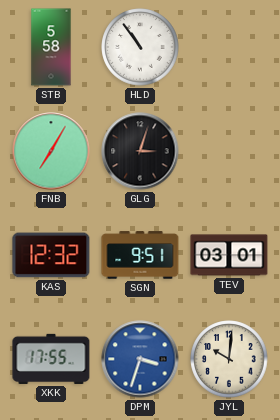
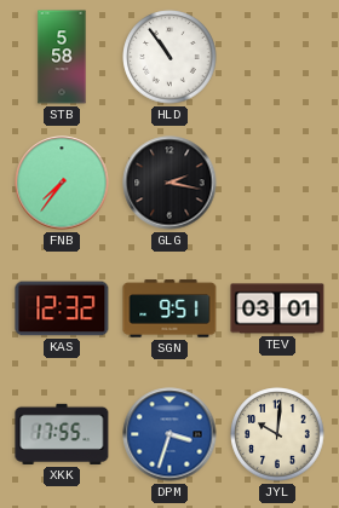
FNB: 7:05 -> 7:36 (62, 183)
GLG: 3:03 -> 2:17 (169, 183)
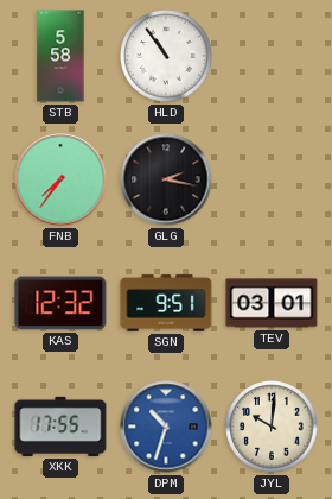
DPM: 3:33 -> 10:33 (166, 427)
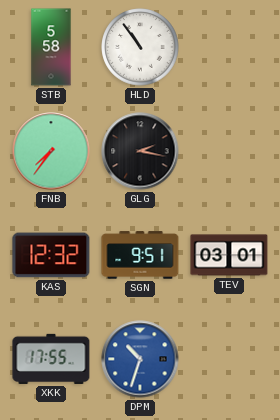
JYL: 10:01 -> none (272, 427)
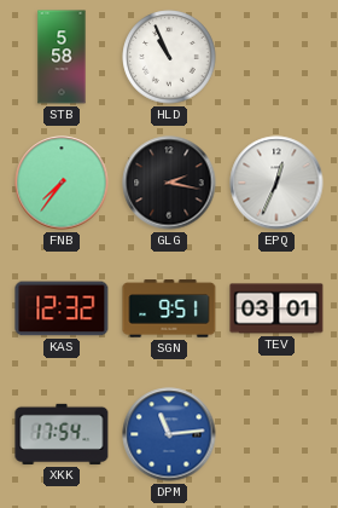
HLD: 10:54 -> 10:56 (169, 57)
EPQ: none -> 12:34 (276, 183)
XKK: 17:55 -> 17:54 (62, 434)
DPM: 10:33 -> 11:14 (169, 434)
